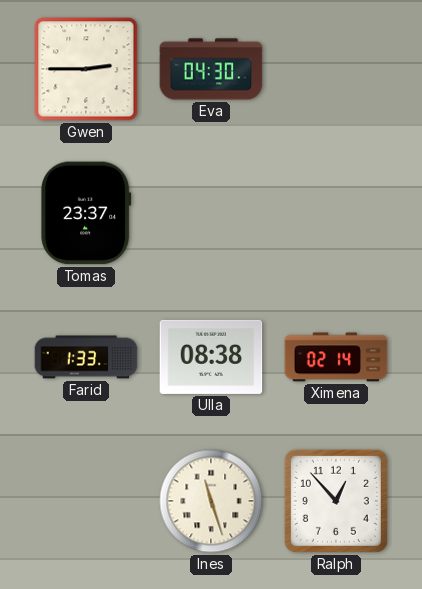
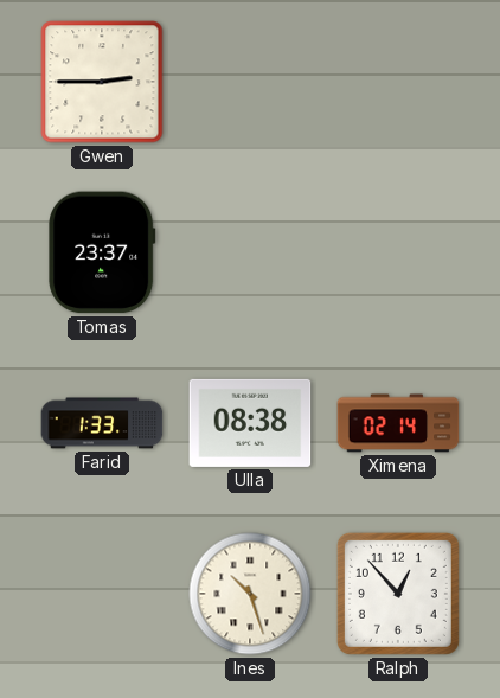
Eva: 04:30 -> none (211, 69)
Ines: 11:27 -> 10:27 (250, 594)
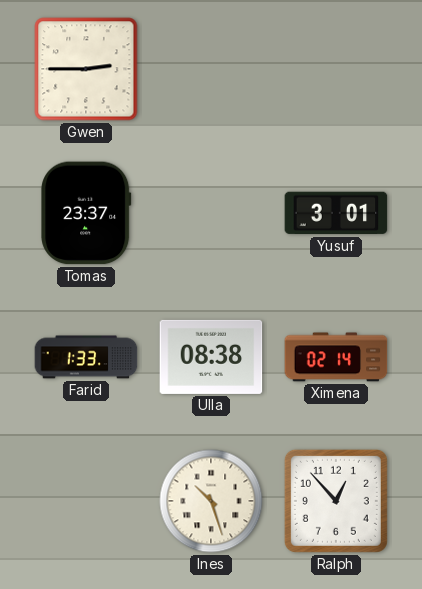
Yusuf: none -> 3:01 (336, 213)
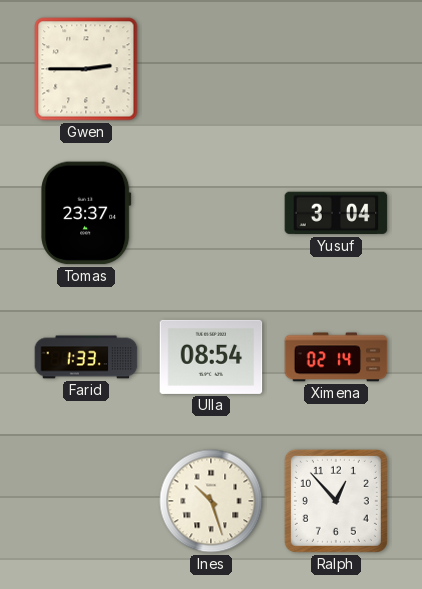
Yusuf: 3:01 -> 3:04 (336, 213)
Ulla: 08:38 -> 08:54 (211, 357)
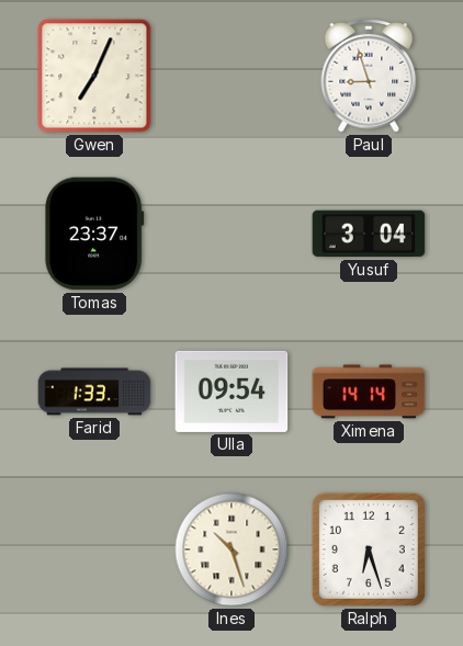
Gwen: 2:45 -> 7:04 (94, 76)
Paul: none -> 8:57 (369, 77)
Ulla: 08:54 -> 09:54 (231, 392)
Ximena: 02:14 -> 14:14 (369, 392)
Ralph: 12:53 -> 6:27 (369, 549)
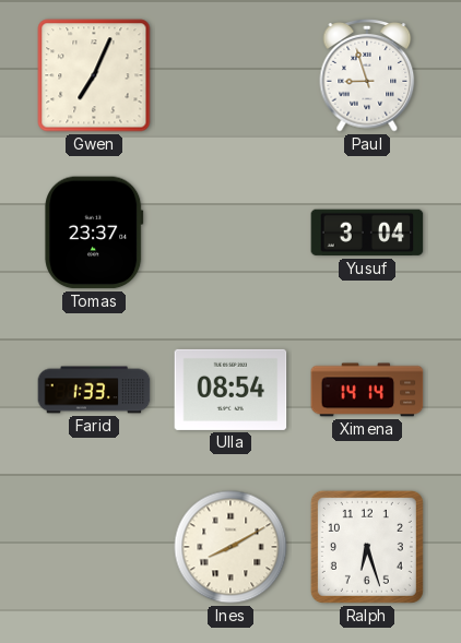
Ulla: 09:54 -> 08:54 (230, 390)
Ines: 10:27 -> 8:10 (230, 547)
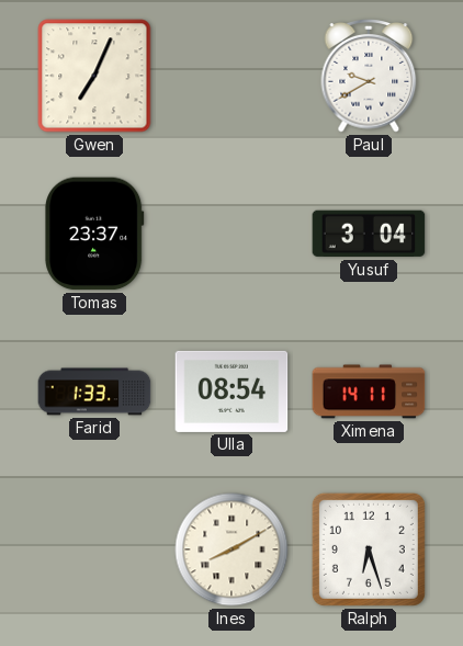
Paul: 8:57 -> 9:40 (369, 77)
Ximena: 14:14 -> 14:11 (369, 392)
